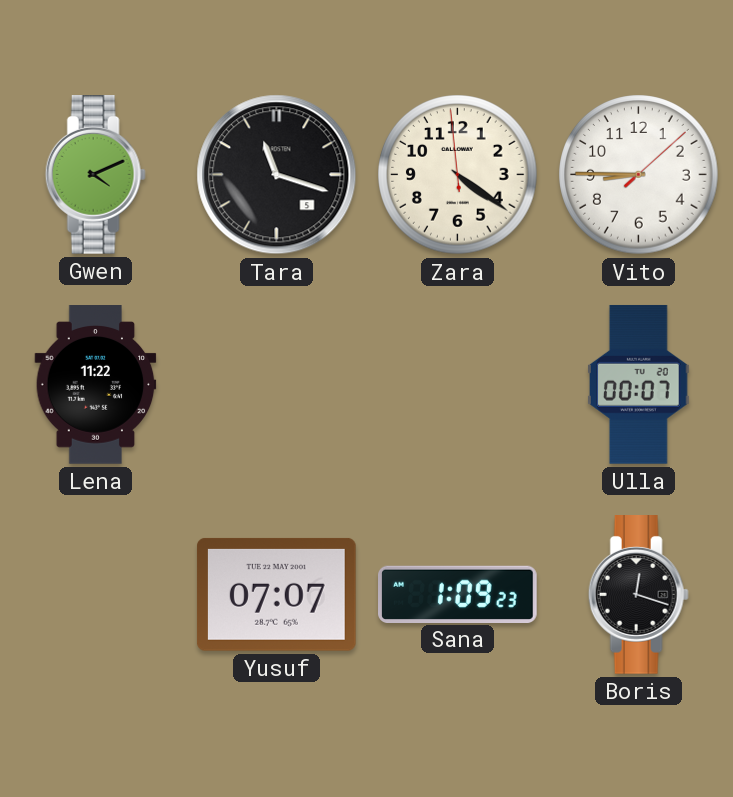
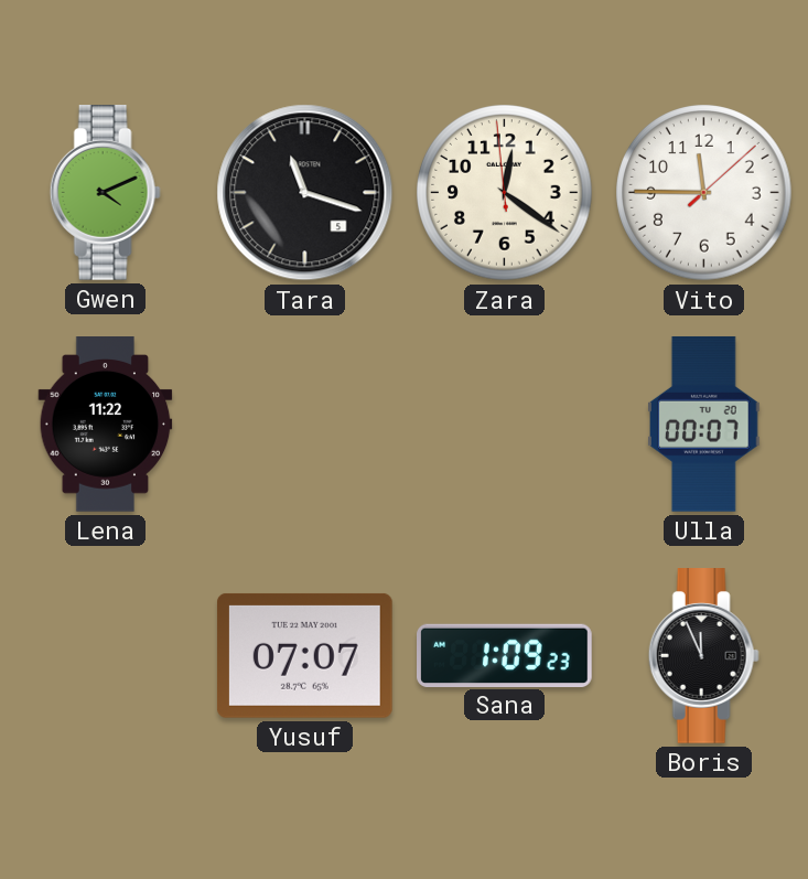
Zara: 4:20 -> 12:20 (505, 193)
Vito: 8:45 -> 11:45 (704, 193)
Boris: 12:18 -> 11:56 (703, 656)
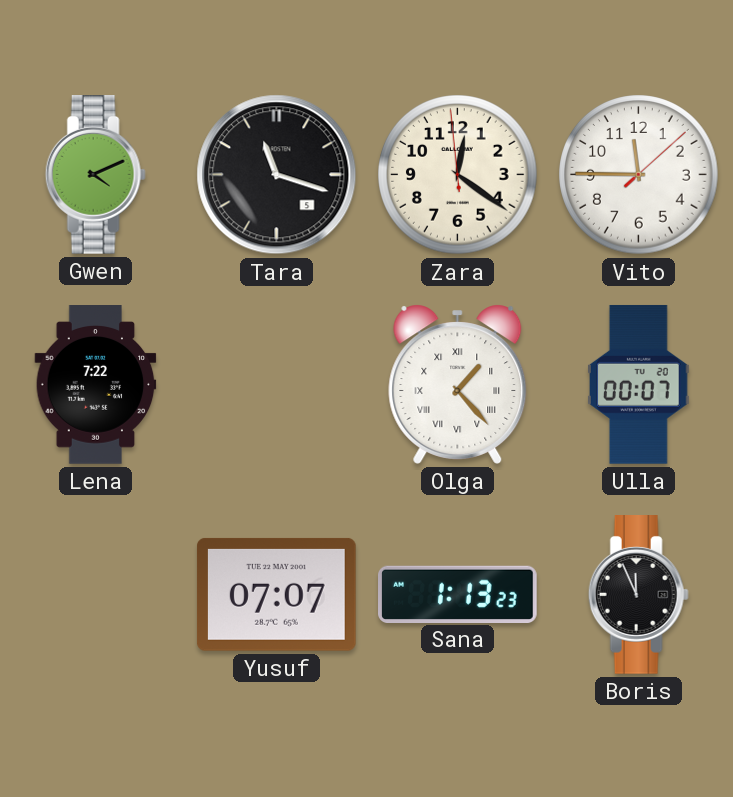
Lena: 11:22 -> 7:22 (96, 385)
Olga: none -> 1:23 (458, 384)
Sana: 1:09 -> 1:13 (458, 594)
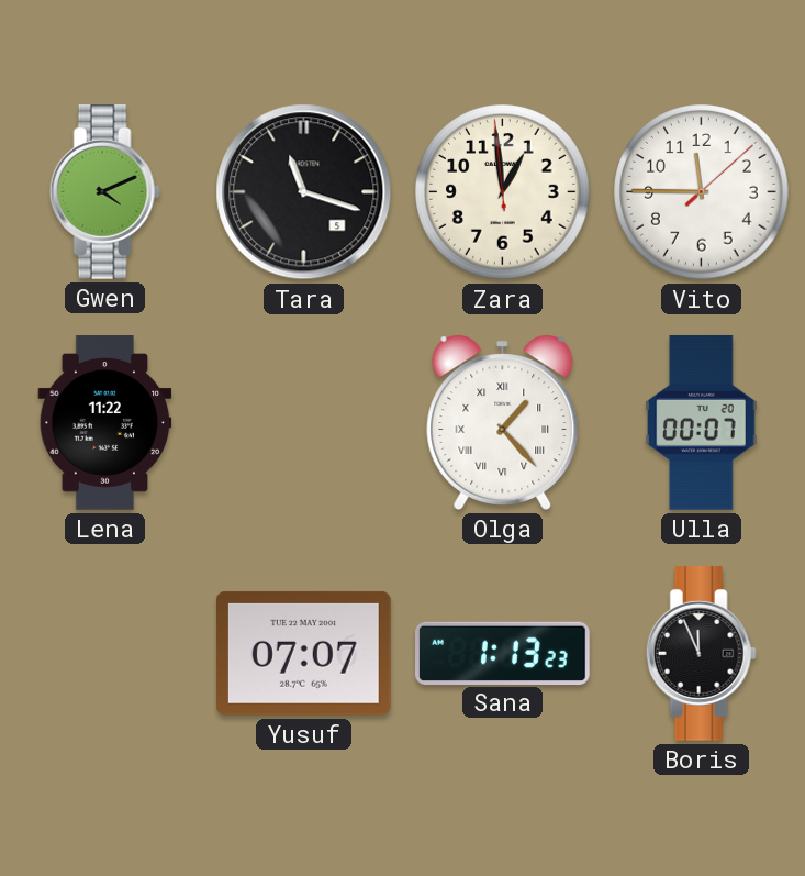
Zara: 12:20 -> 12:58 (503, 192)
Lena: 7:22 -> 11:22 (105, 423)
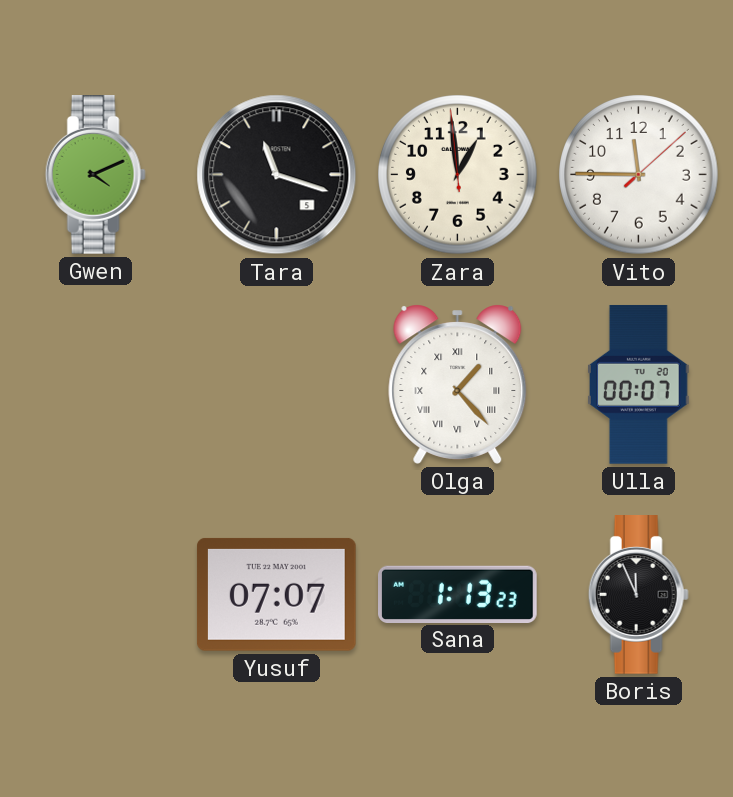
Lena: 11:22 -> none (105, 423)
